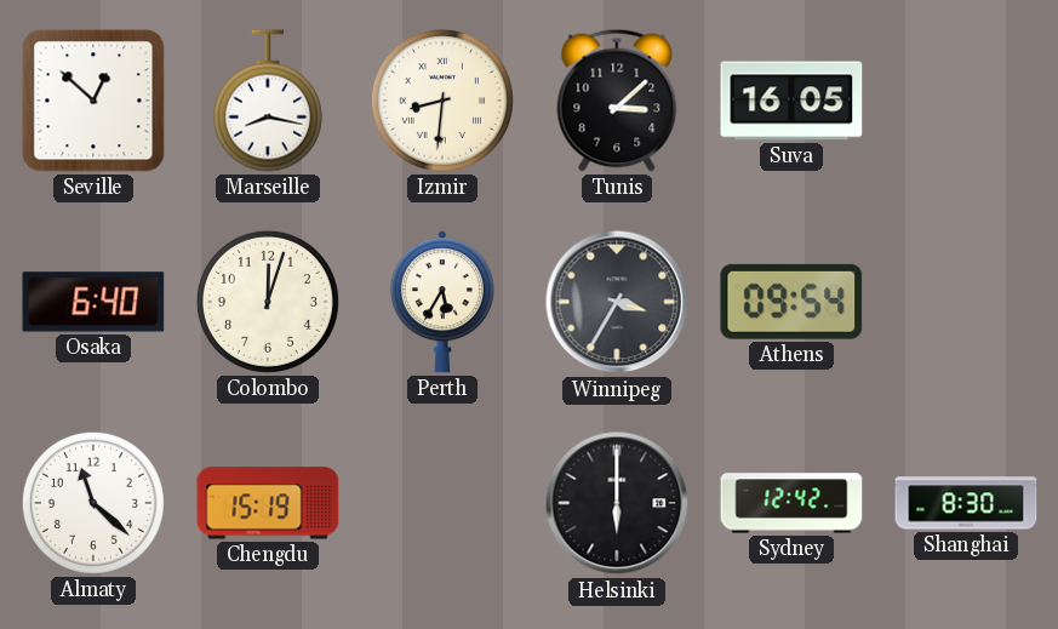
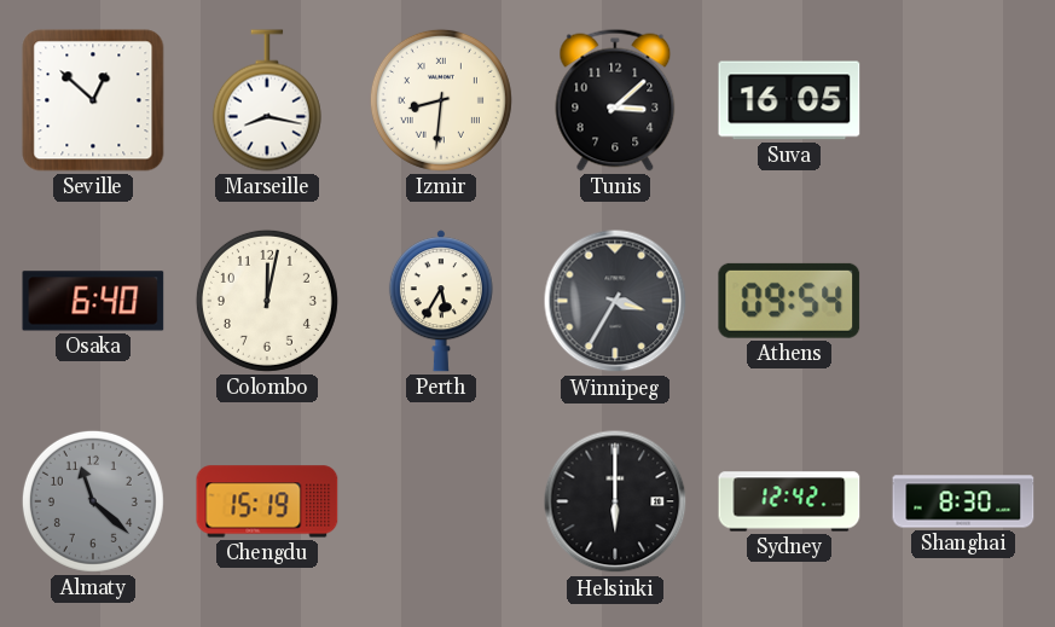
Colombo: 12:03 -> 12:02 (267, 301)
Almaty dial: white -> grey (93, 501)
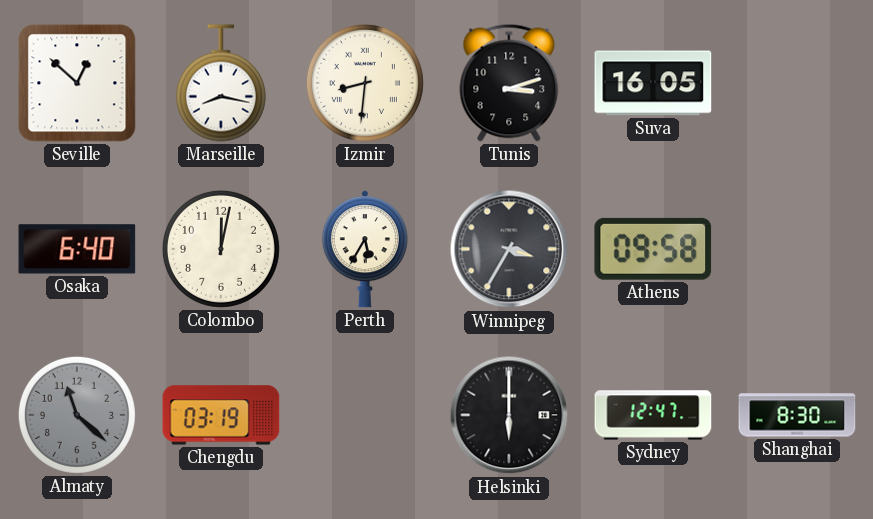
Tunis: 3:08 -> 3:12 (509, 83)
Athens: 09:54 -> 09:58 (653, 249)
Chengdu: 15:19 -> 03:19 (221, 415)
Sydney: 12:42 -> 12:47 (653, 415)
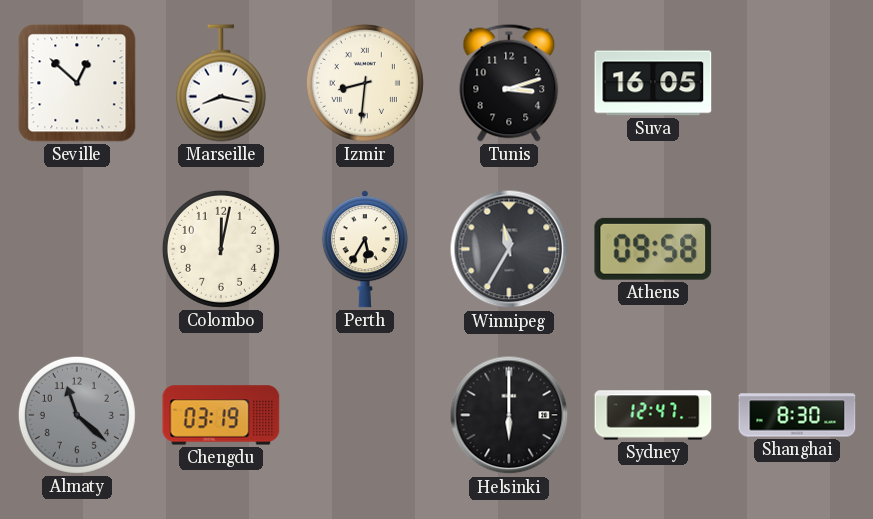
Osaka: 6:40 -> none (77, 249)
Winnipeg: 3:35 -> 11:35 (509, 249)
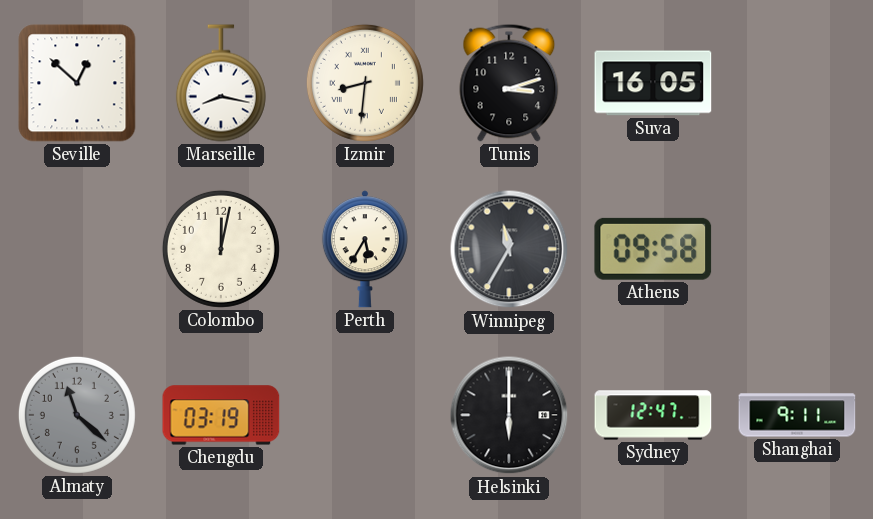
Shanghai: 8:30 -> 9:11 (797, 415)
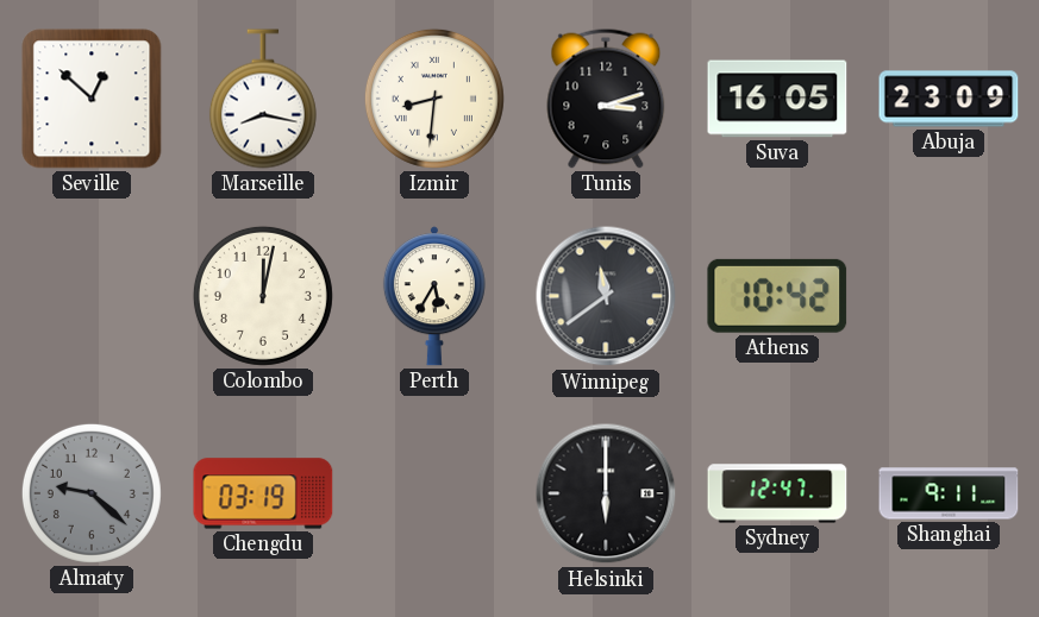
Abuja: none -> 23:09 (949, 99)
Winnipeg: 11:35 -> 11:39 (606, 296)
Athens: 09:58 -> 10:42 (777, 296)
Almaty: 11:22 -> 9:22 (92, 493)
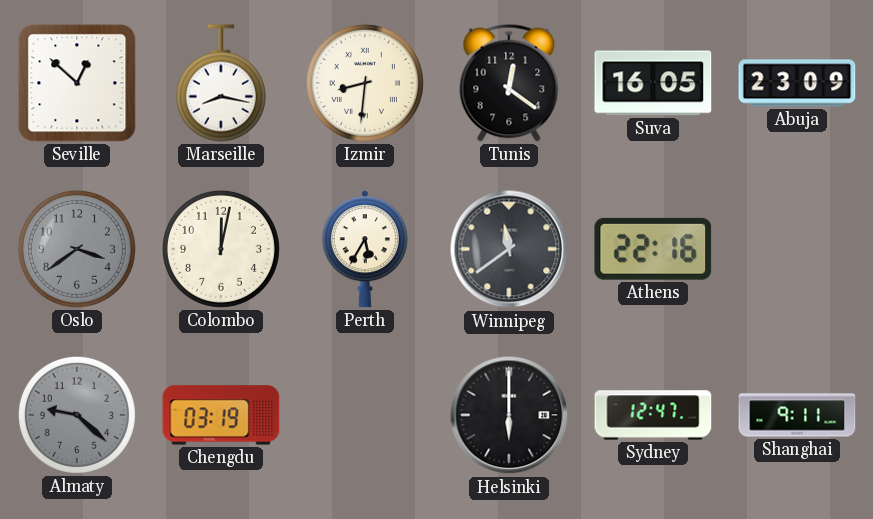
Tunis: 3:12 -> 12:21 (509, 83)
Oslo: none -> 3:39 (77, 249)
Athens: 10:42 -> 22:16 (653, 249)
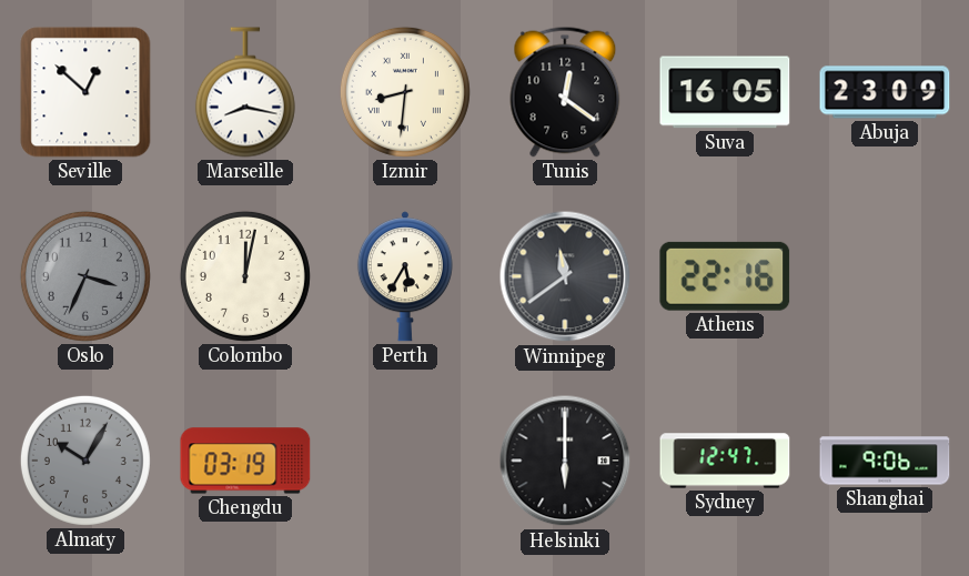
Oslo: 3:39 -> 3:34 (85, 276)
Almaty: 9:22 -> 10:05 (85, 461)
Shanghai: 9:11 -> 9:06 (885, 461)
